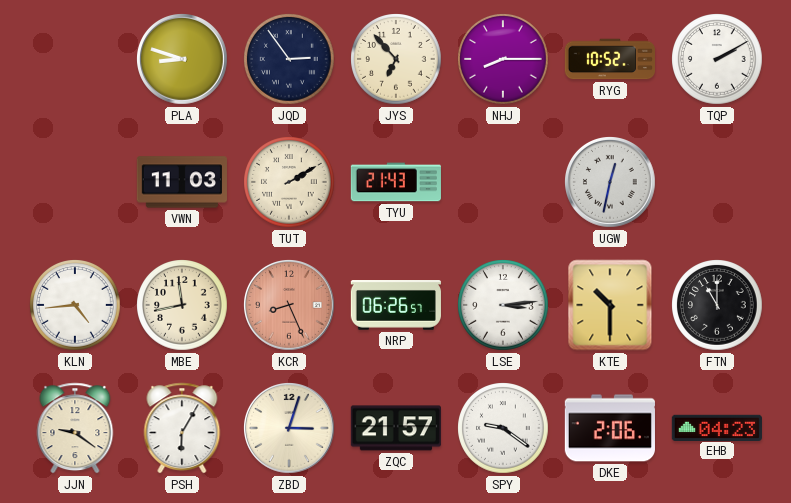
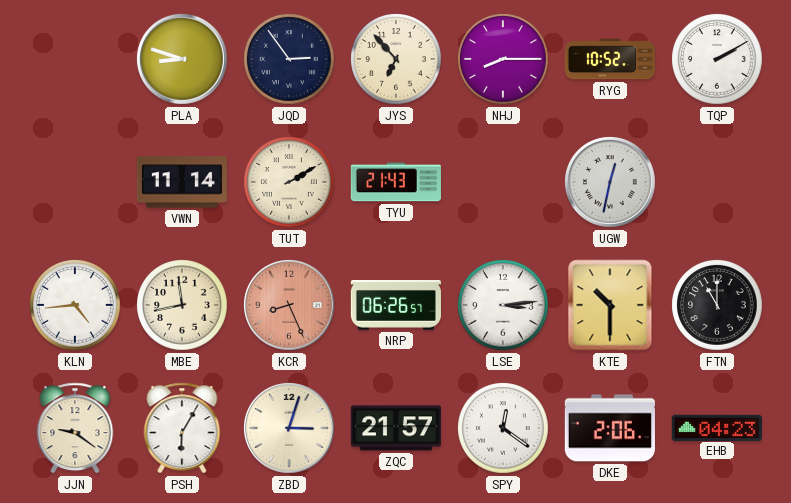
VWN: 11:03 -> 11:14 (182, 182)
SPY: 9:21 -> 12:21 (503, 428)
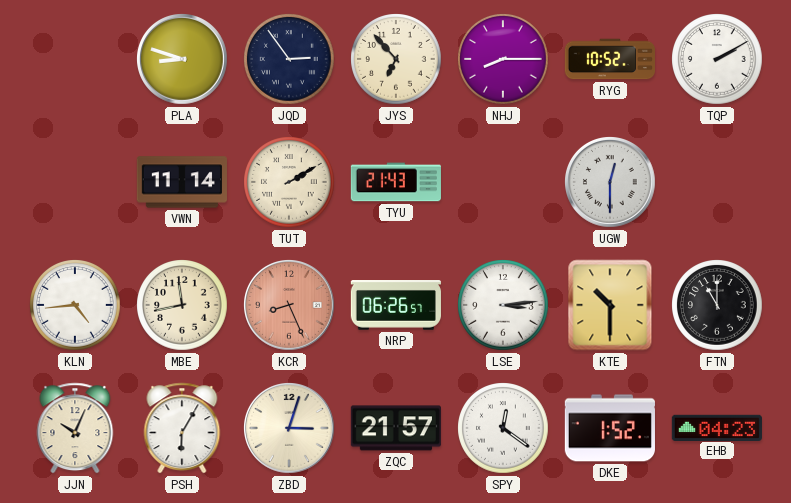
UGW: 12:32 -> 12:30 (611, 183)
JJN: 9:21 -> 10:04 (75, 428)
DKE: 2:06 -> 1:52 (610, 428)
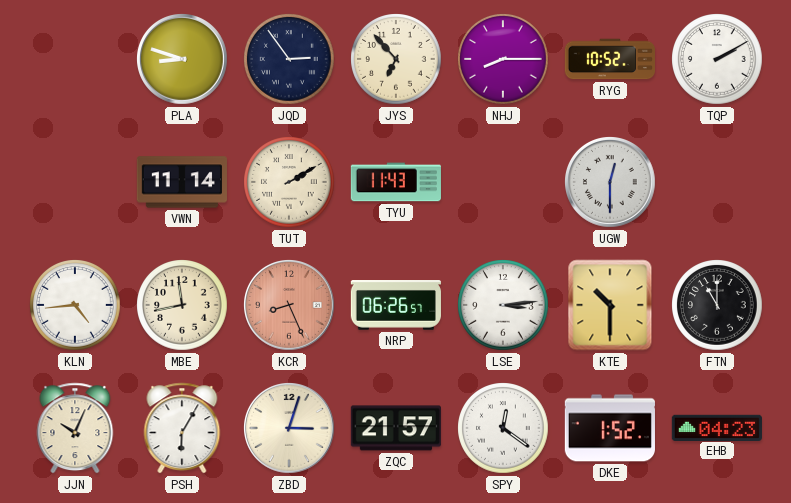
TYU: 21:43 -> 11:43 (396, 182)
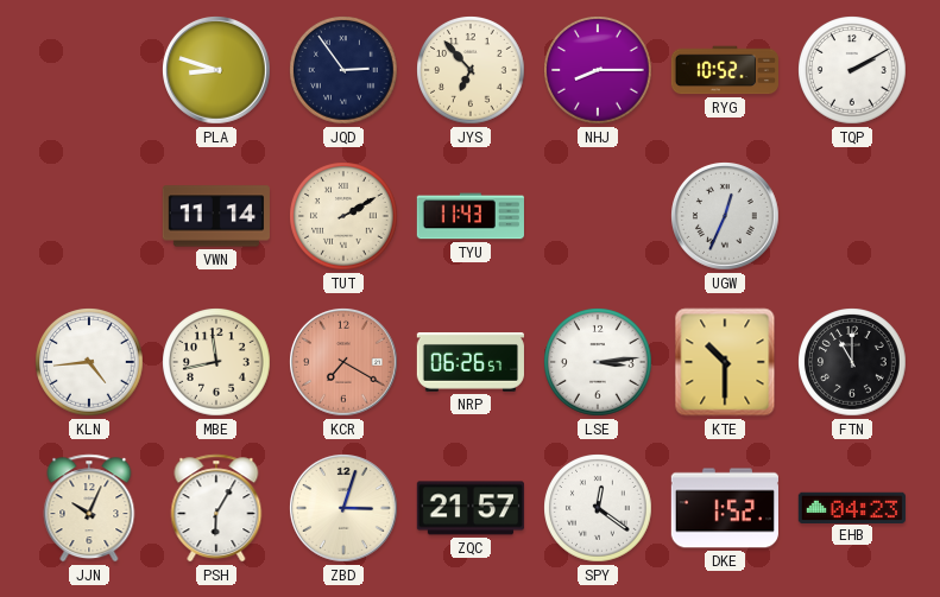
UGW: 12:30 -> 12:34 (726, 217)
KCR: 8:26 -> 7:20 (345, 363)
